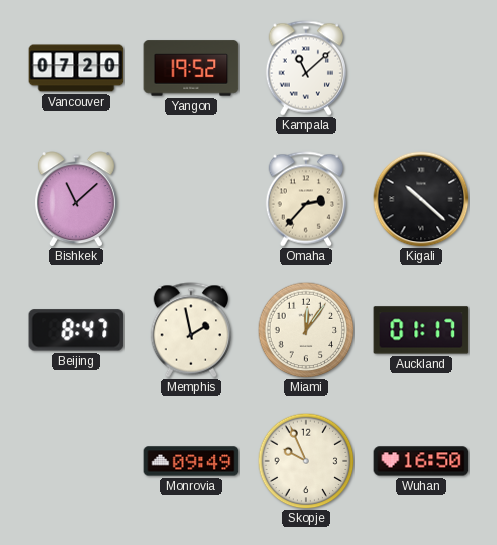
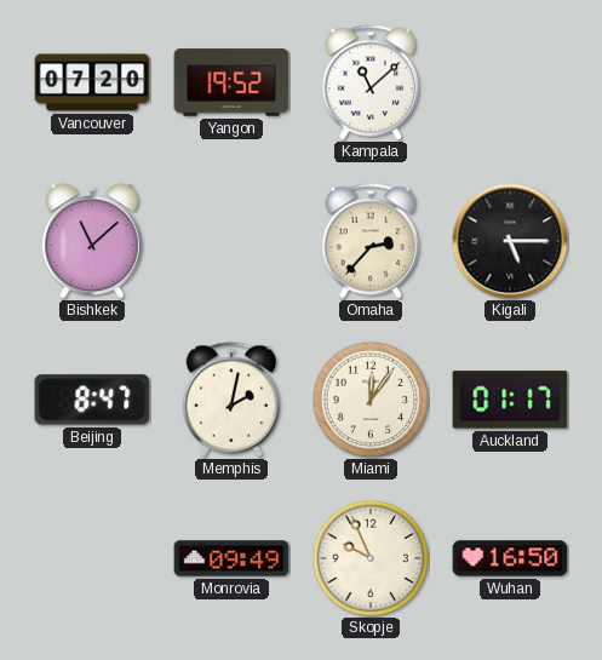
Kigali: 10:22 -> 5:15 (510, 241)
Memphis: 1:58 -> 2:02 (230, 400)
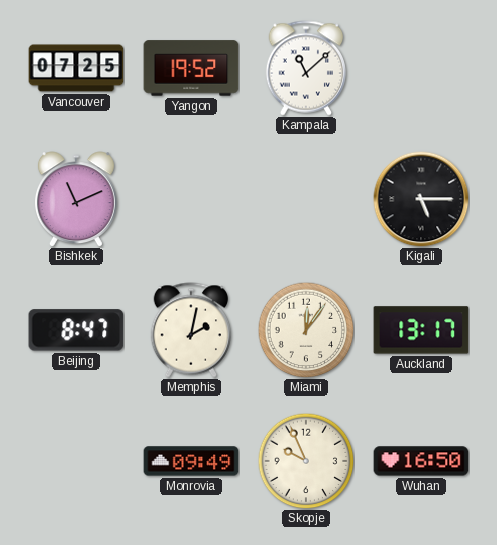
Vancouver: 07:20 -> 07:25 (76, 68)
Bishkek: 11:08 -> 11:11 (76, 199)
Omaha: 2:37 -> none (369, 241)
Auckland: 01:17 -> 13:17 (421, 330)
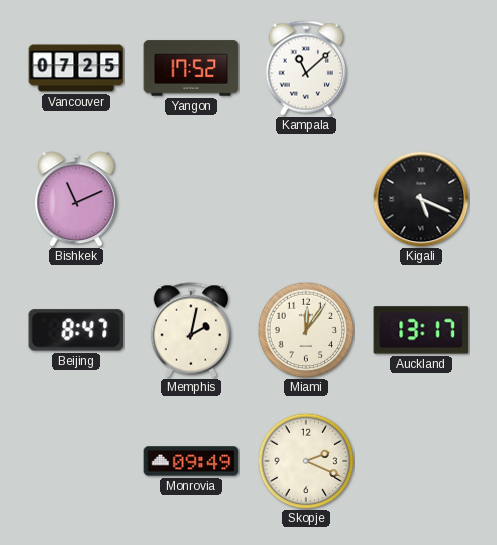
Yangon: 19:52 -> 17:52 (191, 68)
Kigali: 5:15 -> 5:19 (421, 199)
Skopje: 9:56 -> 2:19 (306, 461)
Wuhan: 16:50 -> none (421, 461)
